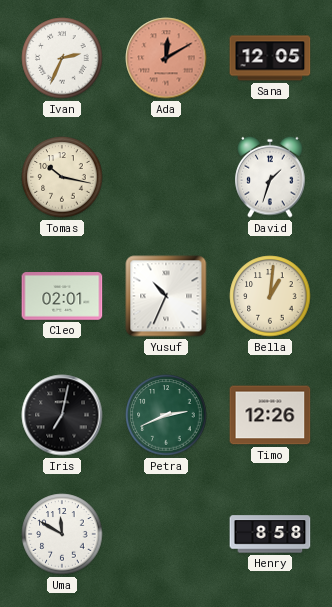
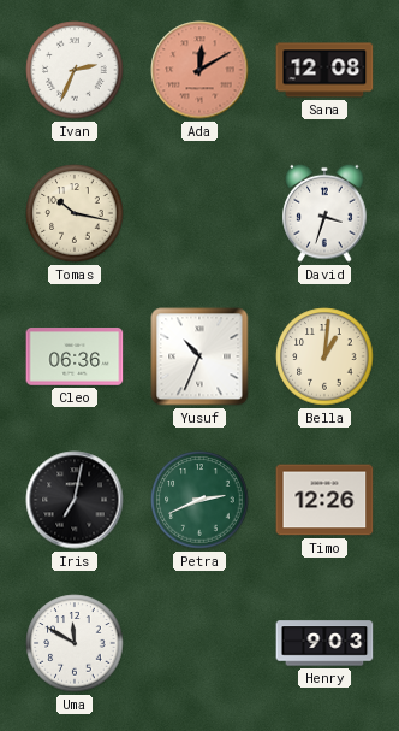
Sana: 12:05 -> 12:08 (324, 70)
David: 1:33 -> 3:33 (324, 213)
Cleo: 02:01 -> 06:36 (75, 356)
Henry: 8:58 -> 9:03 (324, 643)
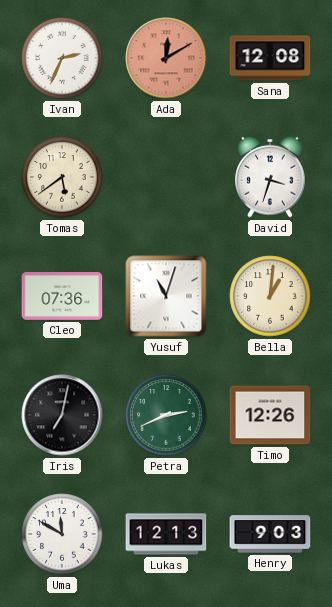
Tomas: 10:17 -> 5:39 (62, 177)
Cleo: 06:36 -> 07:36 (62, 296)
Yusuf: 10:34 -> 11:03 (166, 296)
Lukas: none -> 12:13 (166, 534)
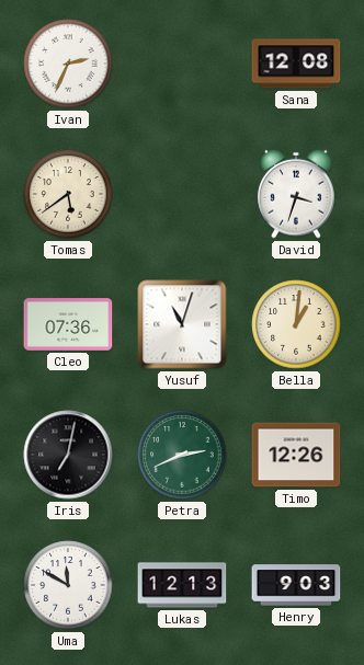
Ada: 12:10 -> none (166, 58)
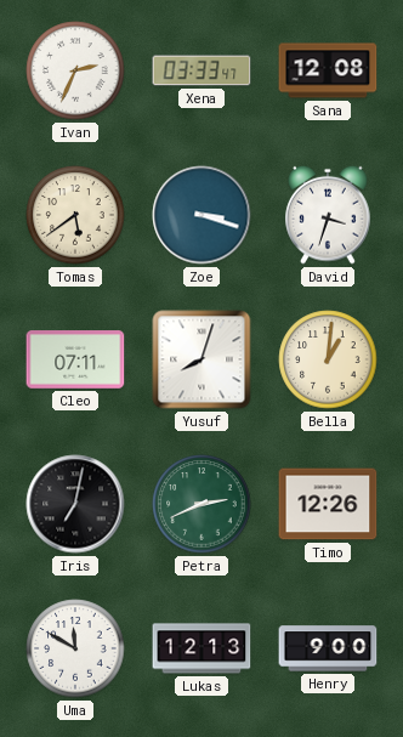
Xena: none -> 03:33 (201, 70)
Zoe: none -> 3:18 (201, 215)
Cleo: 07:36 -> 07:11 (75, 359)
Yusuf: 11:03 -> 8:03 (201, 359)
Henry: 9:03 -> 9:00 (328, 648)
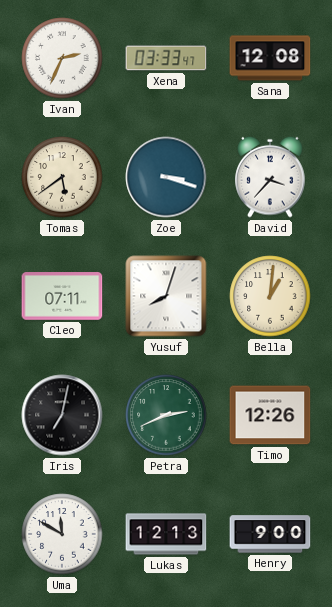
David: 3:33 -> 3:37 (270, 177)
